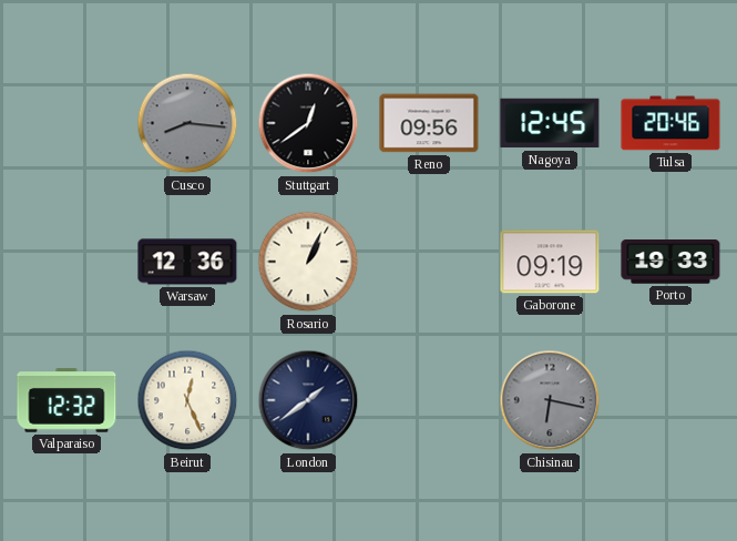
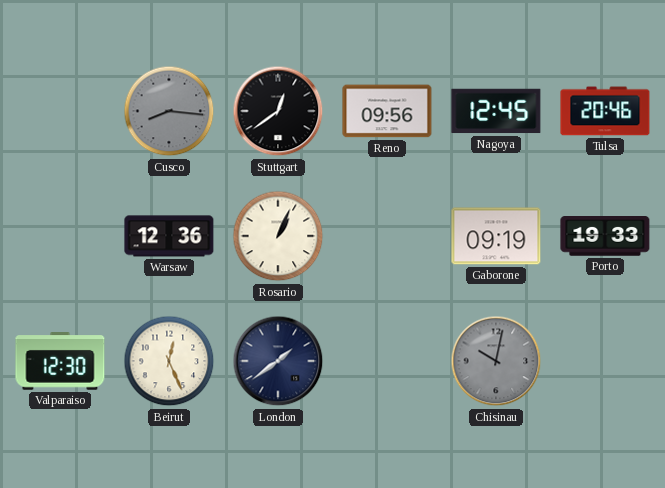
Valparaiso: 12:32 -> 12:30 (60, 361)
Chisinau: 6:17 -> 10:02 (496, 361)
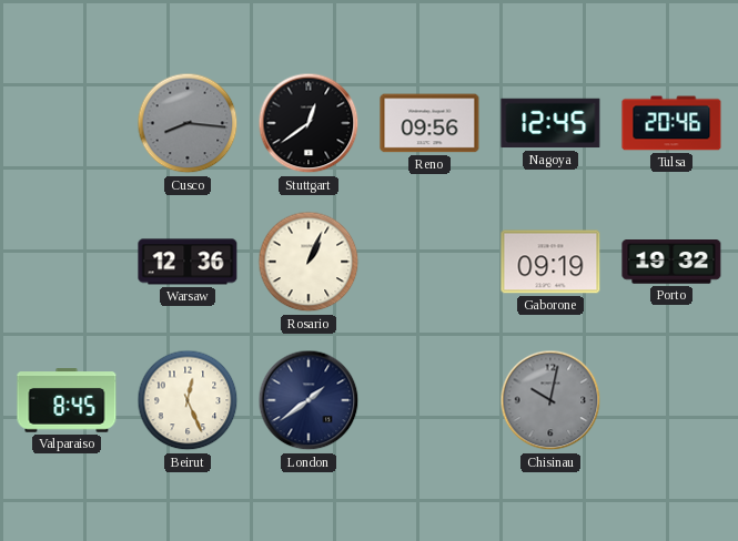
Porto: 19:33 -> 19:32 (671, 262)
Valparaiso: 12:30 -> 8:45 (67, 400)
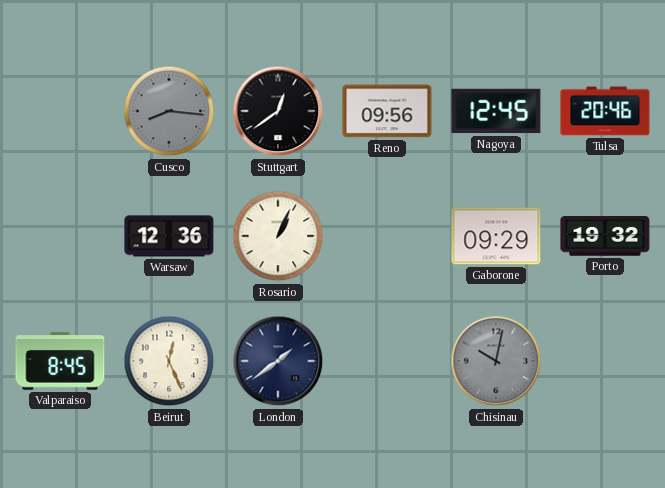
Gaborone: 09:19 -> 09:29 (496, 236)
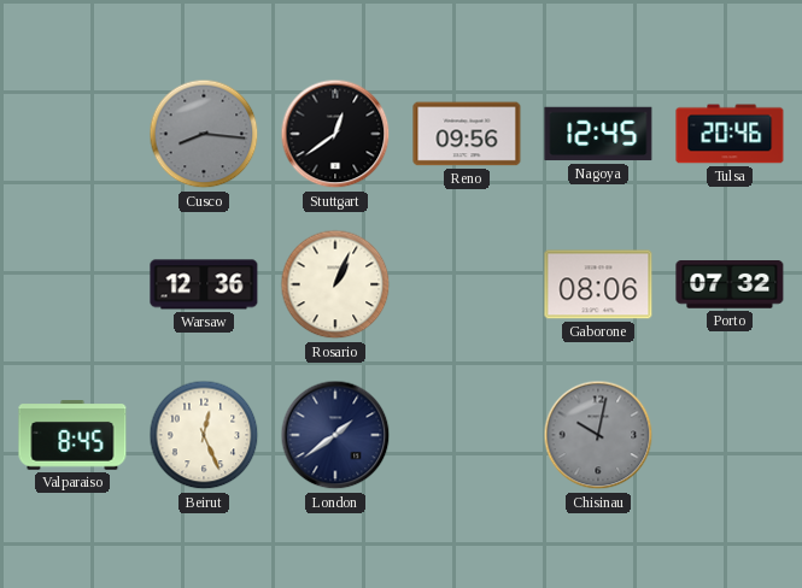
Gaborone: 09:29 -> 08:06 (598, 284)
Porto: 19:32 -> 07:32 (730, 284)
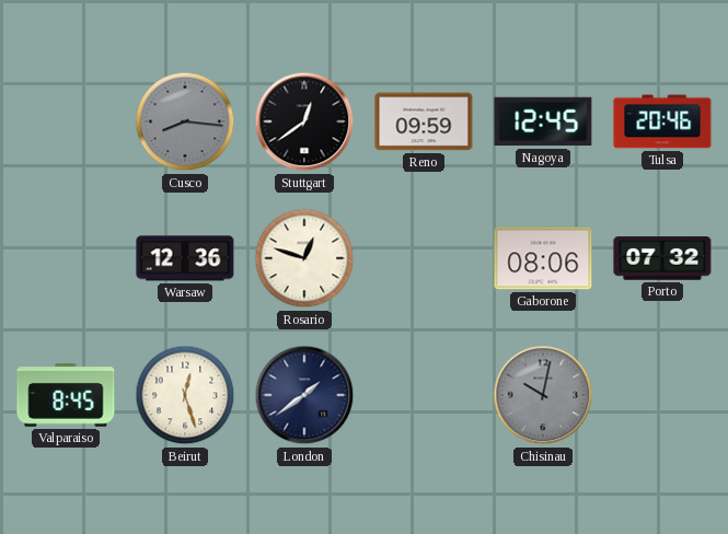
Reno: 09:56 -> 09:59 (424, 121)
Rosario: 1:04 -> 12:48 (304, 258)
Beirut: 12:26 -> 12:27 (185, 395)
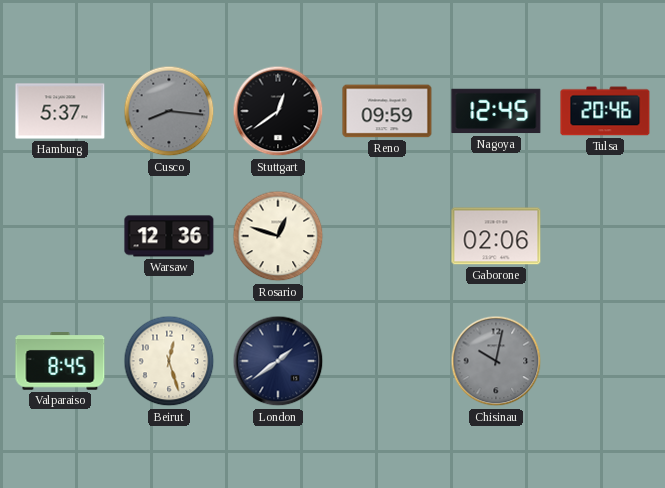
Hamburg: none -> 5:37 (60, 111)
Gaborone: 08:06 -> 02:06 (496, 236)
Porto: 07:32 -> none (662, 258)
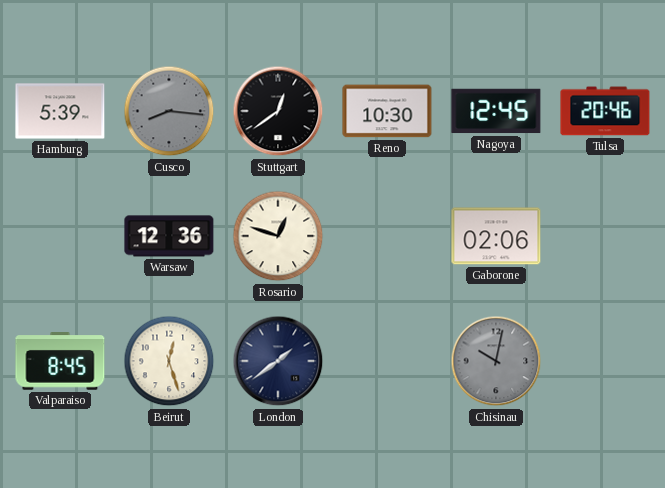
Hamburg: 5:37 -> 5:39 (60, 111)
Reno: 09:59 -> 10:30 (387, 111)
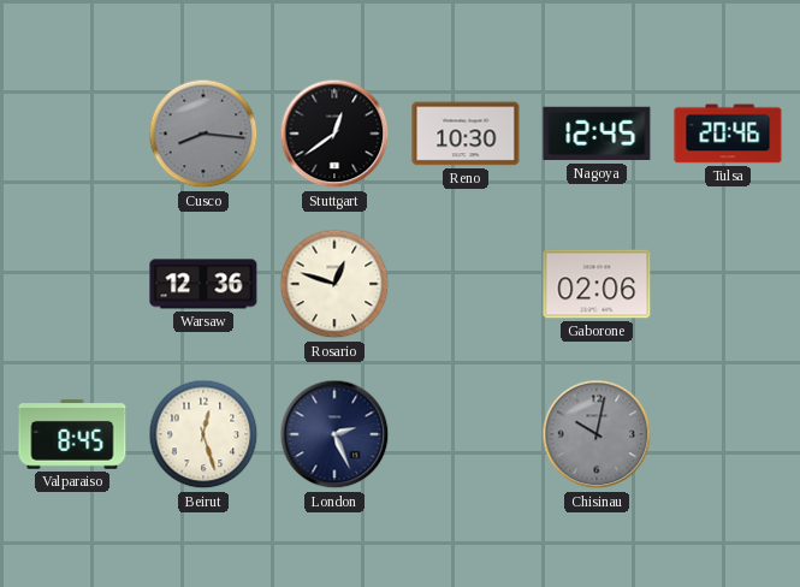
Hamburg: 5:39 -> none (60, 111)
London: 1:39 -> 2:26 (334, 434)
